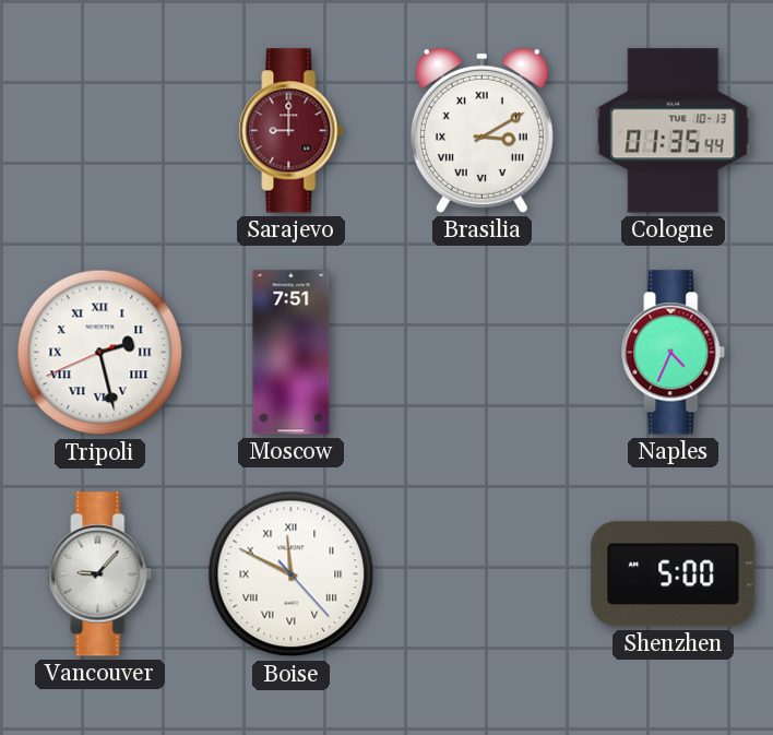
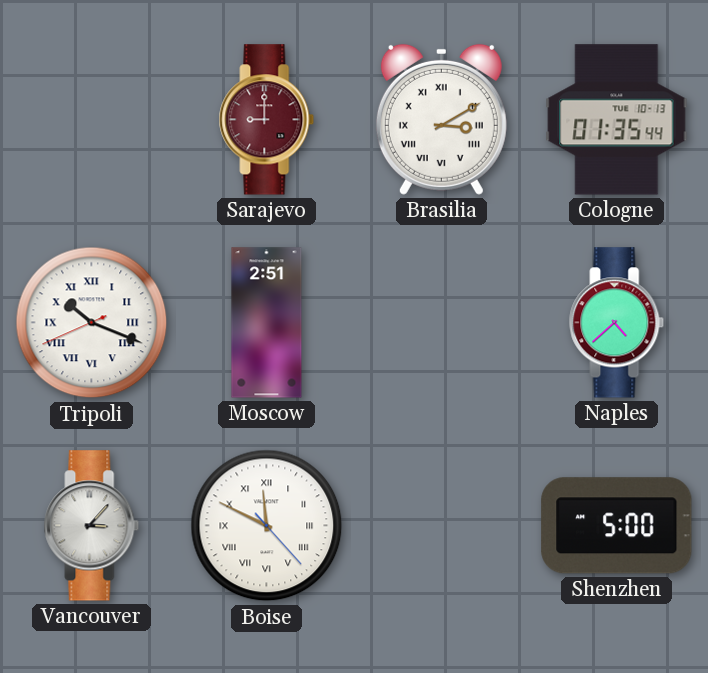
Tripoli: 2:27 -> 10:18 (92, 323)
Moscow: 7:51 -> 2:51 (267, 323)
Naples: 4:34 -> 4:38 (617, 323)
Vancouver: 9:07 -> 3:07 (92, 526)
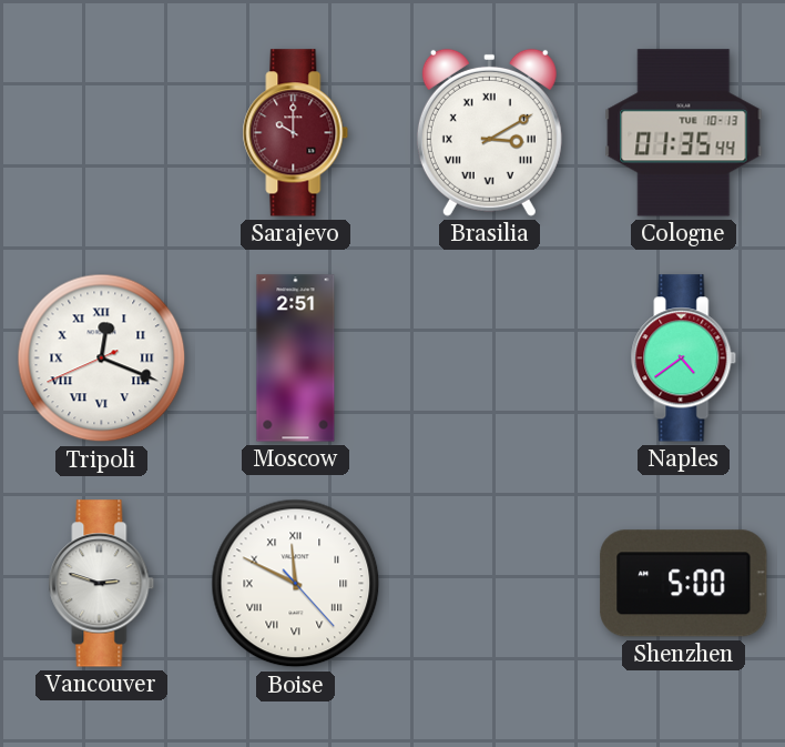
Sarajevo: 9:00 -> 10:00 (296, 133)
Tripoli: 10:18 -> 12:18 (102, 359)
Naples: 4:38 -> 4:39 (684, 359)
Vancouver: 3:07 -> 2:48 (102, 584)
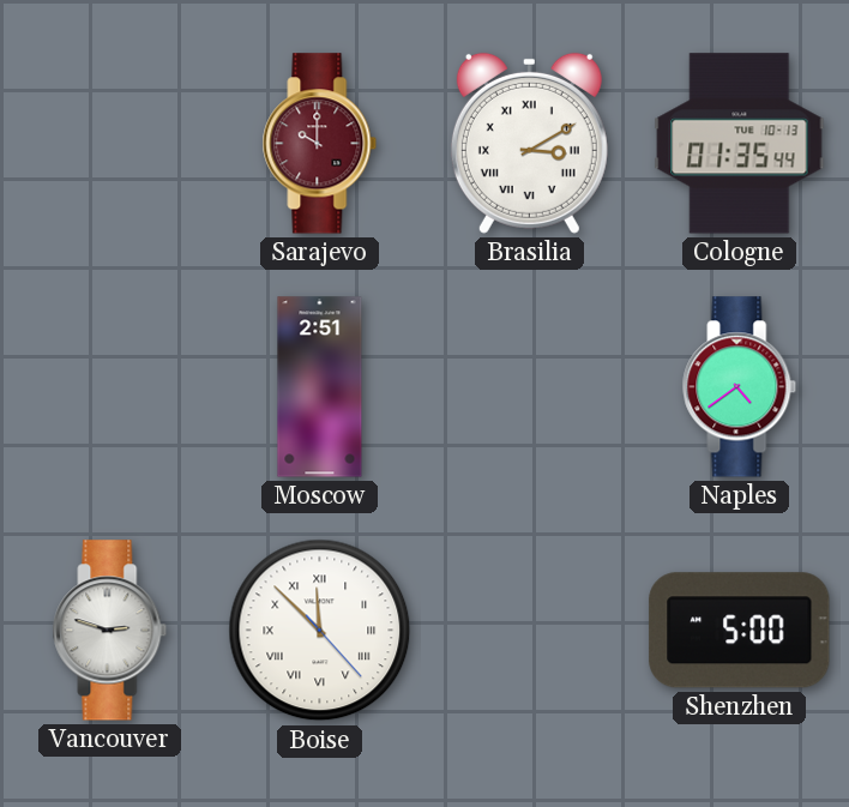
Tripoli: 12:18 -> none (102, 359)
Boise: 11:49 -> 11:52 (320, 631)
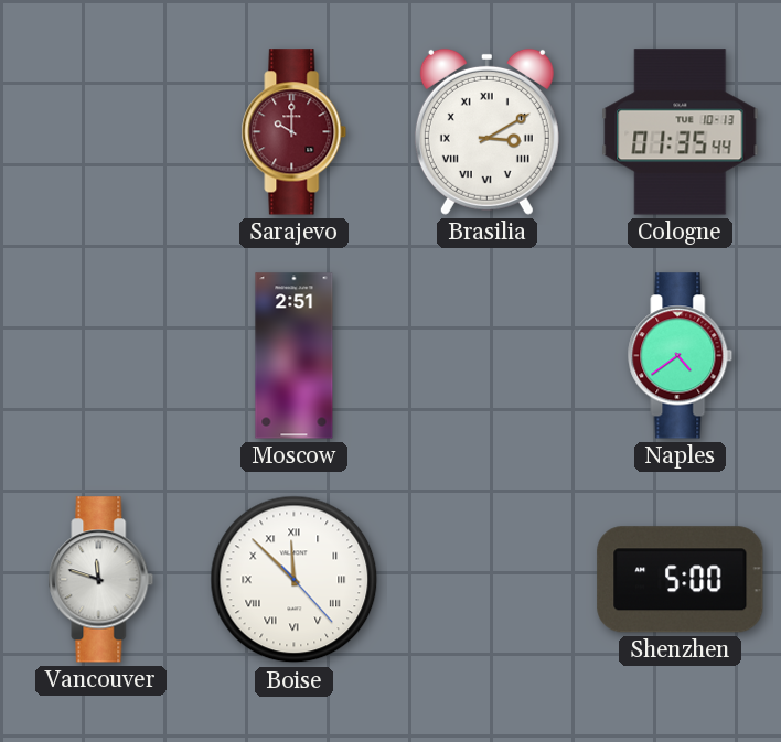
Vancouver: 2:48 -> 11:48 (101, 580)
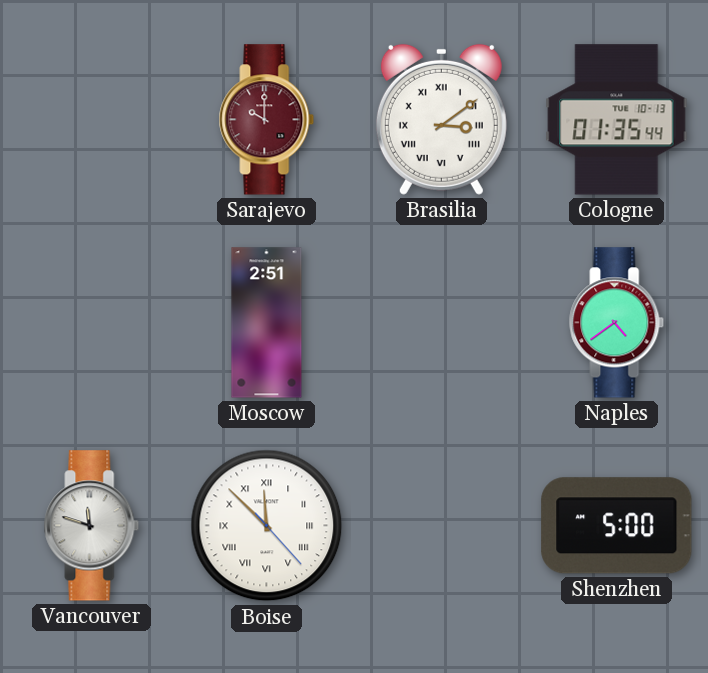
Brasilia: 3:10 -> 3:09 (441, 119)
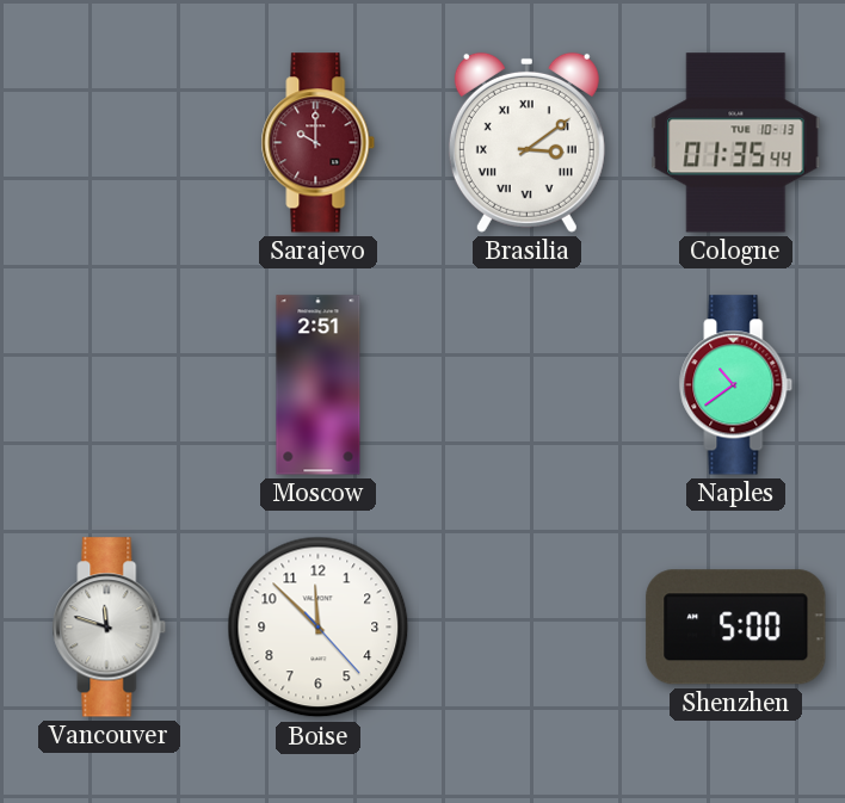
Naples: 4:39 -> 10:39 (736, 385)
Boise numerals: Roman -> Arabic (319, 628)
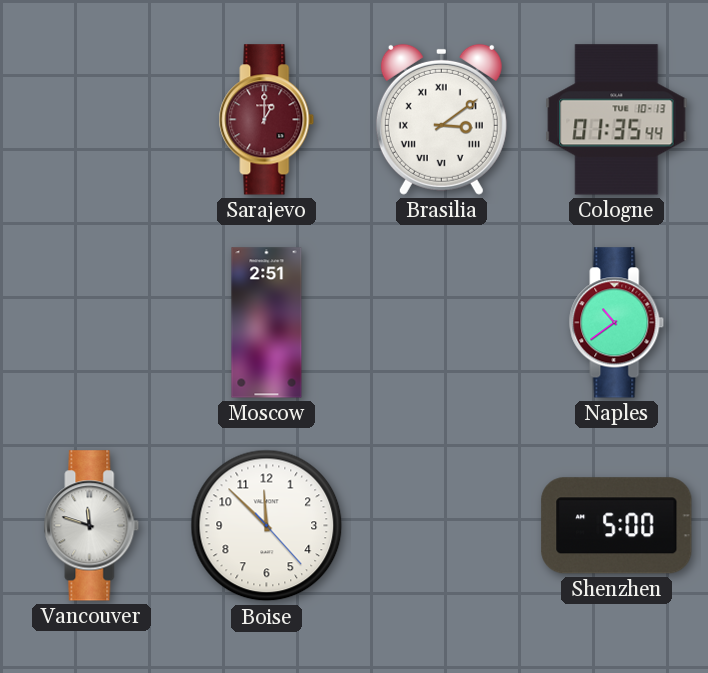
Sarajevo: 10:00 -> 1:00 (267, 120)
